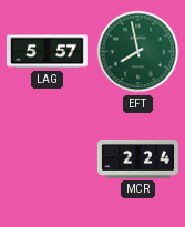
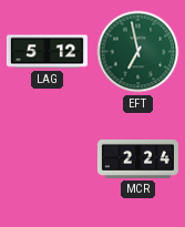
LAG: 5:57 -> 5:12 (47, 52)
EFT: 7:58 -> 6:58 (138, 52)
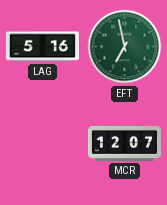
LAG: 5:12 -> 5:16 (42, 47)
MCR: 2:24 -> 12:07 (124, 143)
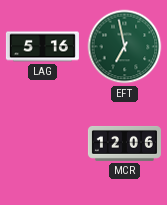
MCR: 12:07 -> 12:06 (124, 143)
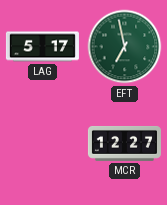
LAG: 5:16 -> 5:17 (42, 47)
MCR: 12:06 -> 12:27 (124, 143)
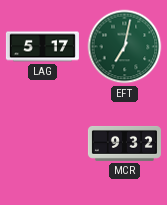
EFT: 6:58 -> 7:02 (125, 47)
MCR: 12:27 -> 9:32 (124, 143)
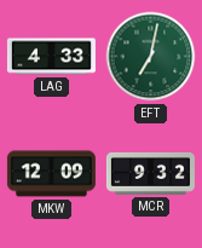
LAG: 5:17 -> 4:33 (51, 57)
MKW: none -> 12:09 (51, 174)
